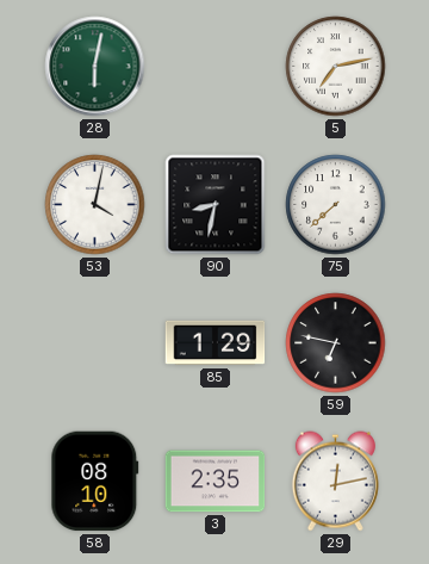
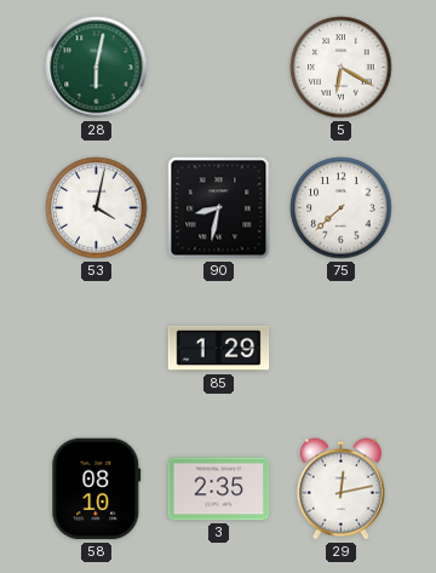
5: 7:13 -> 6:20 (342, 68)
59: 6:47 -> none (336, 343)
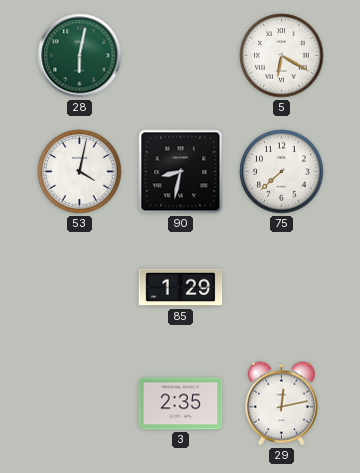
58: 08:10 -> none (97, 489)
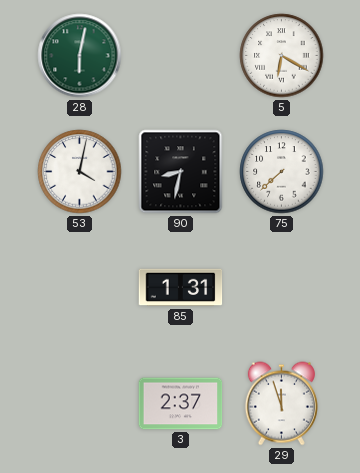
85: 1:29 -> 1:31 (181, 288)
3: 2:35 -> 2:37 (181, 404)
29: 12:13 -> 11:57 (281, 404)
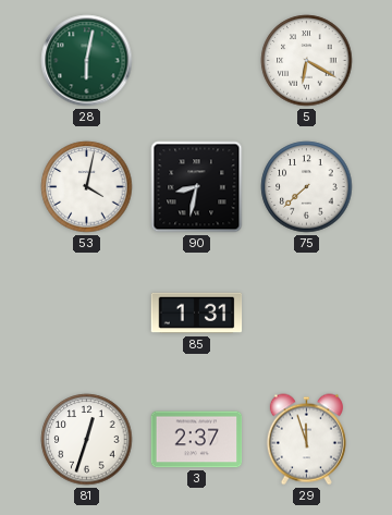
81: none -> 12:33 (87, 440)
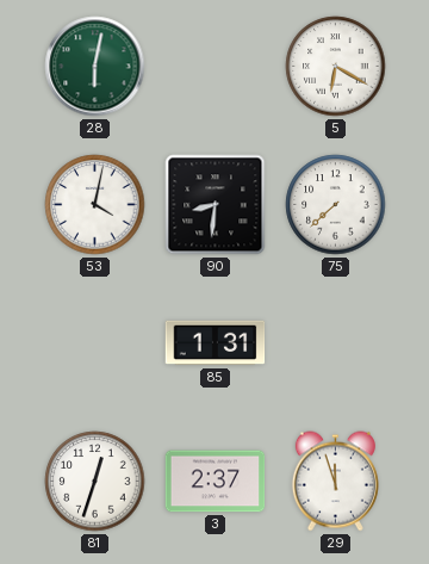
90: 8:32 -> 8:31 (216, 205)
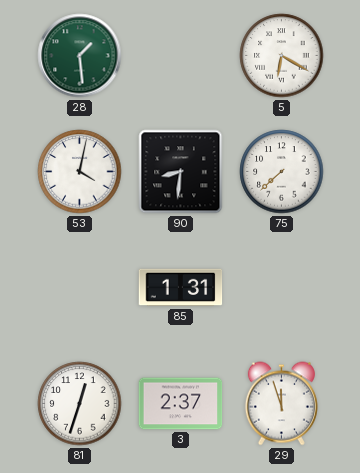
28: 6:02 -> 1:29 (80, 56)
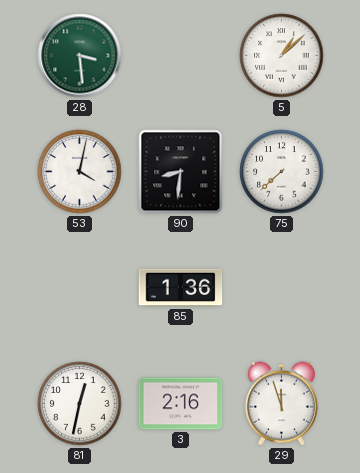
28: 1:29 -> 3:29 (80, 56)
5: 6:20 -> 1:08 (282, 56)
85: 1:31 -> 1:36 (181, 288)
81: 12:33 -> 12:32 (80, 404)
3: 2:37 -> 2:16 (181, 404)
